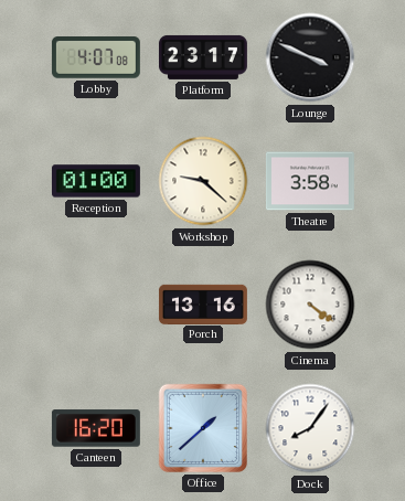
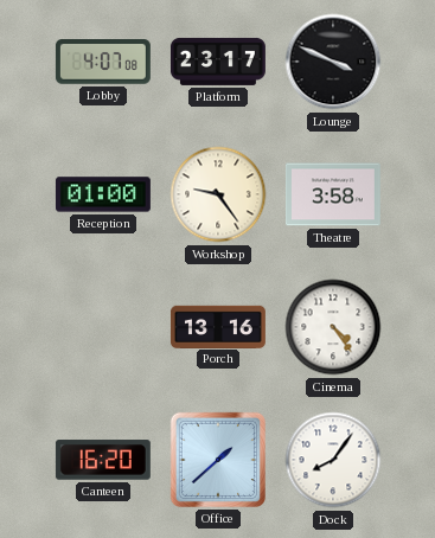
Workshop: 9:22 -> 9:24 (218, 194)
Cinema: 4:21 -> 4:24 (333, 327)
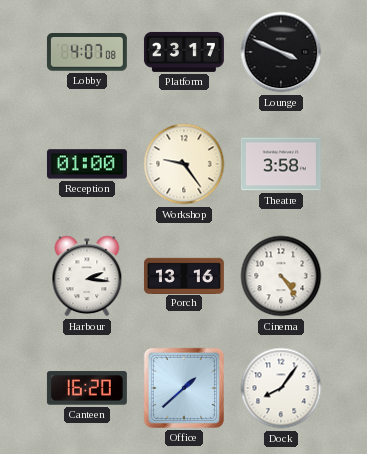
Harbour: none -> 2:16 (87, 276)
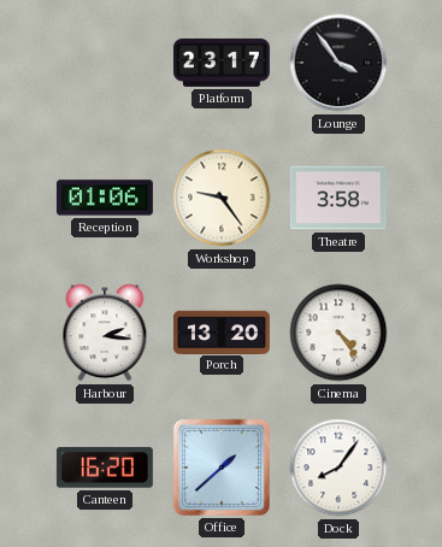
Lobby: 4:07 -> none (87, 52)
Lounge: 3:49 -> 3:54 (338, 63)
Reception: 01:00 -> 01:06 (105, 198)
Porch: 13:16 -> 13:20 (222, 331)
